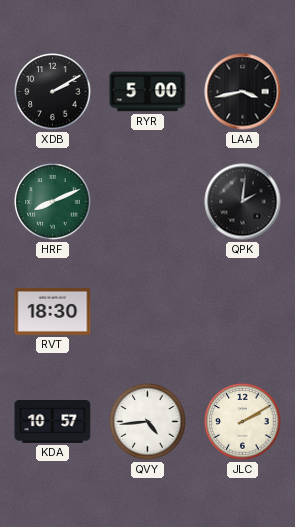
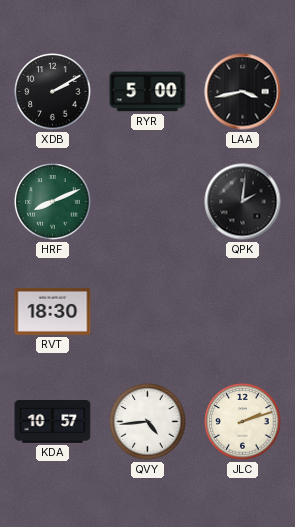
JLC: 2:10 -> 2:12 (243, 422)
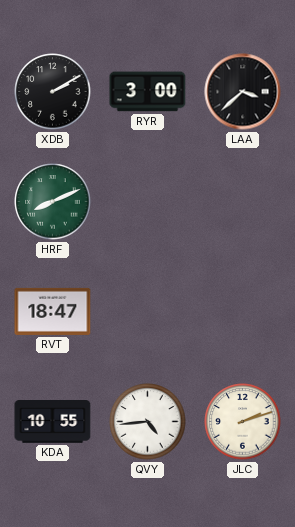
RYR: 5:00 -> 3:00 (148, 92)
LAA: 3:43 -> 3:38 (243, 92)
QPK: 2:01 -> none (243, 202)
RVT: 18:30 -> 18:47 (53, 311)
KDA: 10:57 -> 10:55 (53, 422)
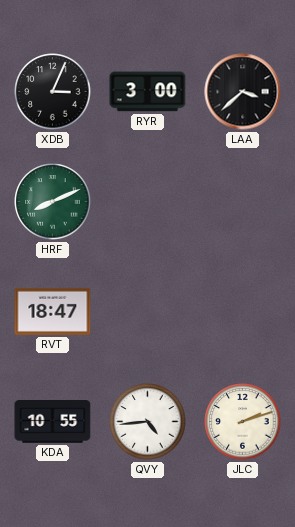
XDB: 2:10 -> 3:04 (53, 92)
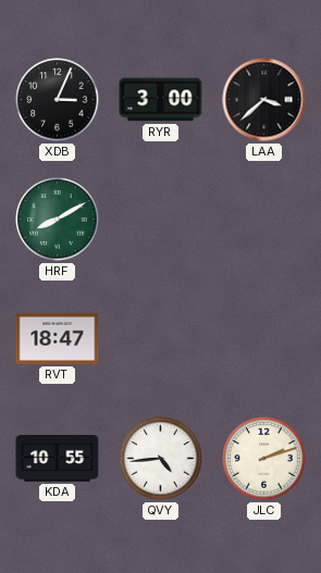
HRF: 8:11 -> 8:10 (58, 220)
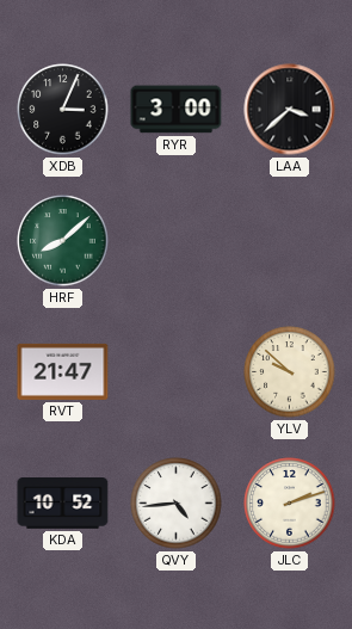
HRF: 8:10 -> 8:08 (63, 241)
RVT: 18:47 -> 21:47 (63, 371)
YLV: none -> 9:52 (290, 372)
KDA: 10:55 -> 10:52 (63, 504)
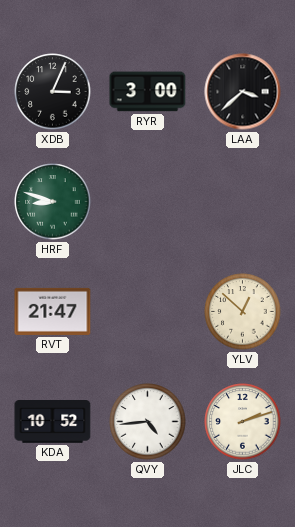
HRF: 8:08 -> 8:48 (53, 202)
YLV: 9:52 -> 12:52 (243, 312)
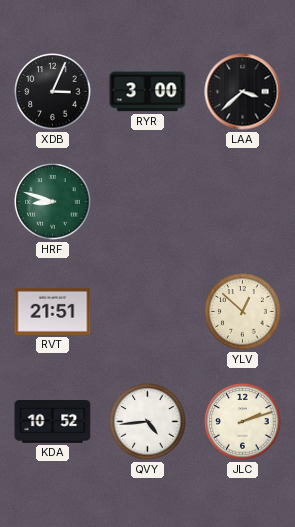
RVT: 21:47 -> 21:51 (53, 311)
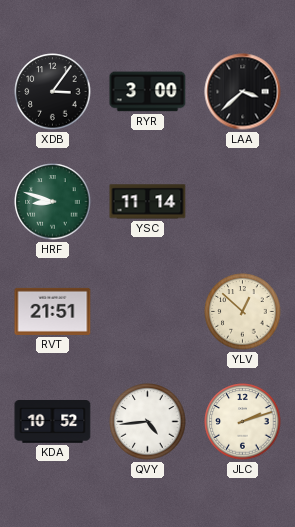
XDB: 3:04 -> 3:06 (53, 92)
YSC: none -> 11:14 (148, 202)
